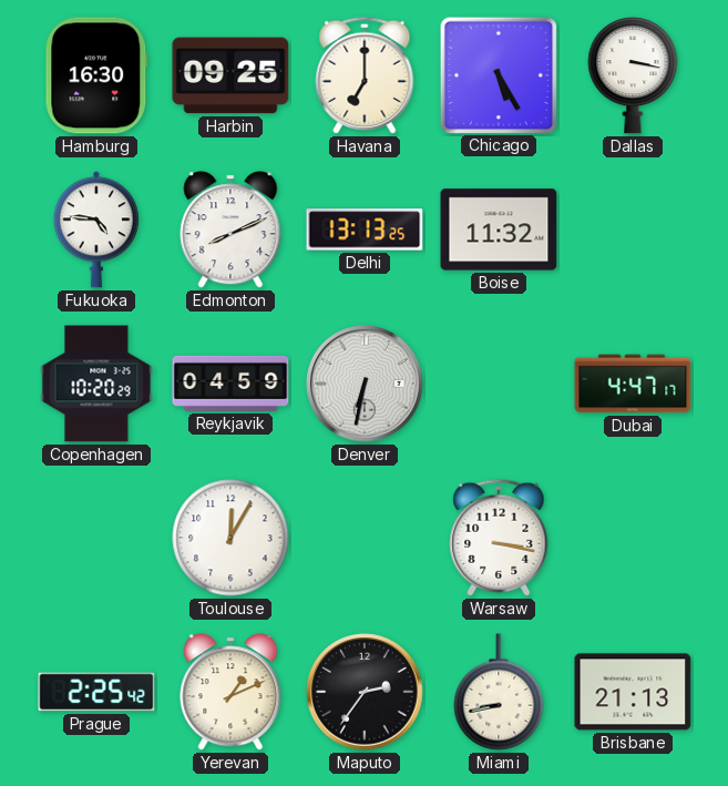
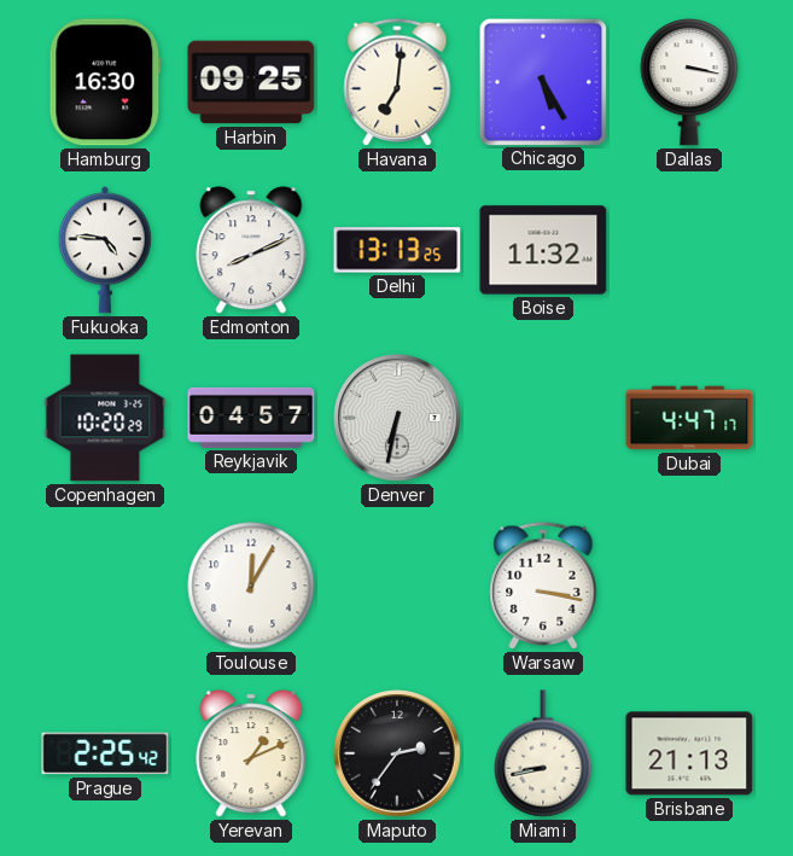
Havana: 7:00 -> 7:01 (397, 82)
Reykjavik: 04:59 -> 04:57 (251, 418)
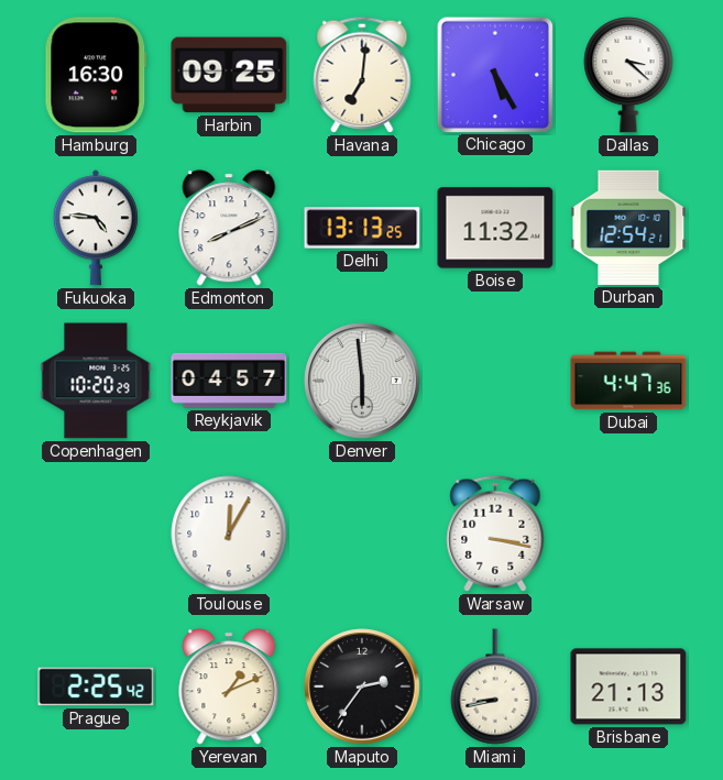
Dallas: 3:17 -> 3:22 (628, 75)
Durban: none -> 12:54 (628, 228)
Denver: 6:32 -> 5:59 (362, 381)
Dubai: 4:47:17 -> 4:47:36 (628, 381)
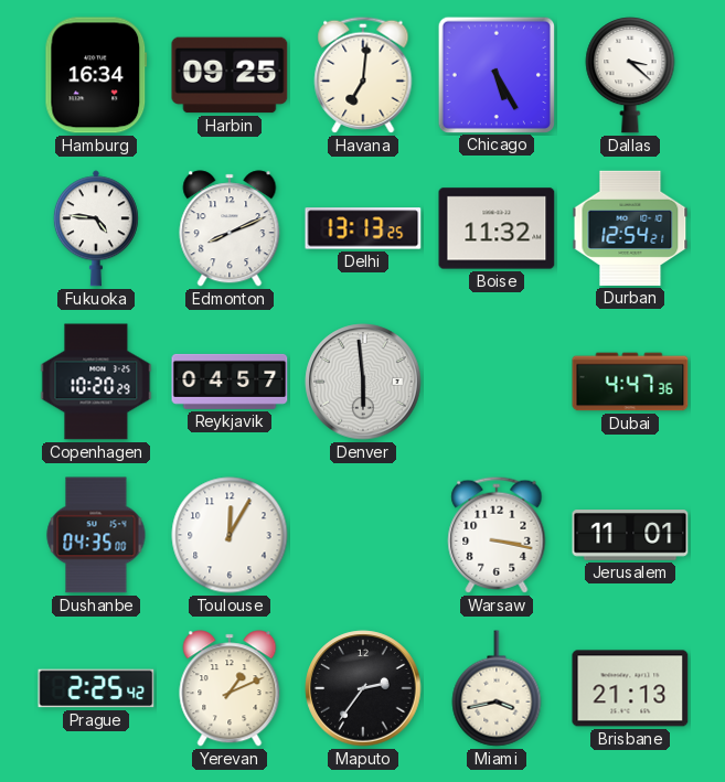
Hamburg: 16:30 -> 16:34 (96, 75)
Dushanbe: none -> 04:35 (96, 535)
Jerusalem: none -> 11:01 (630, 536)
Miami: 8:43 -> 3:43 (497, 688)
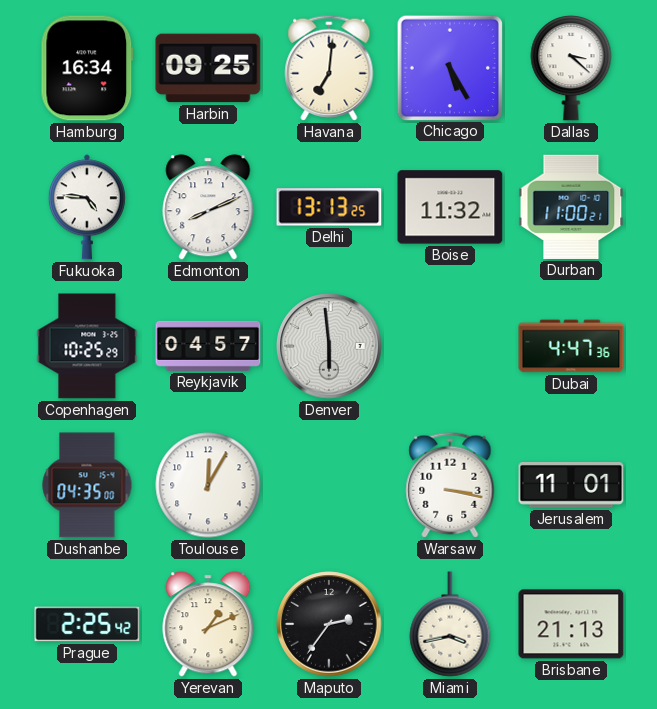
Durban: 12:54 -> 11:00 (571, 207)
Copenhagen: 10:20 -> 10:25 (87, 346)
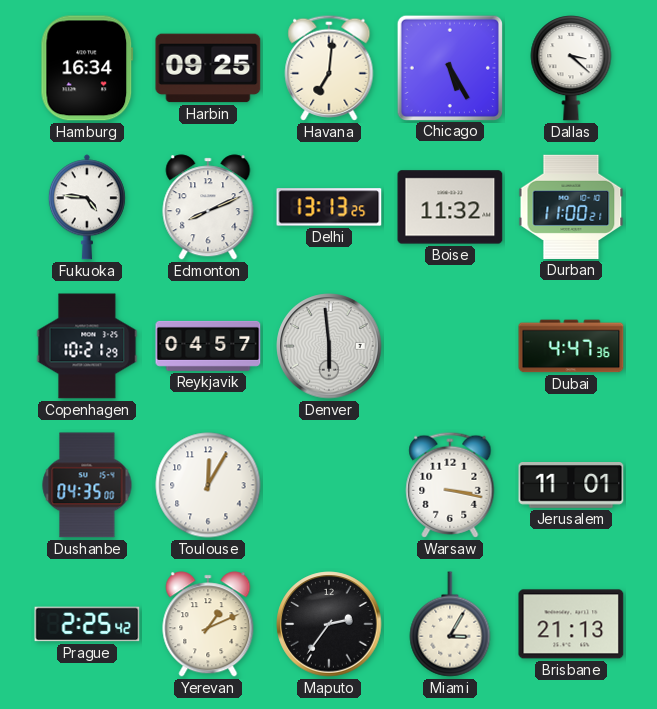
Copenhagen: 10:25 -> 10:21 (87, 346)
Miami: 3:43 -> 3:05 (450, 624)
